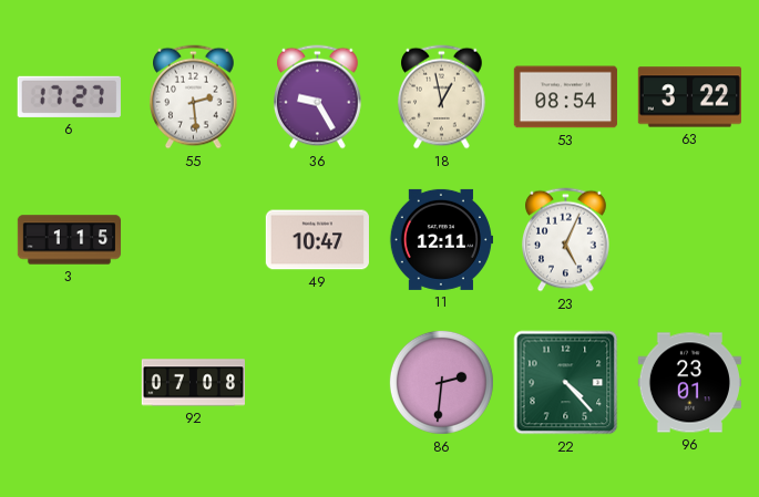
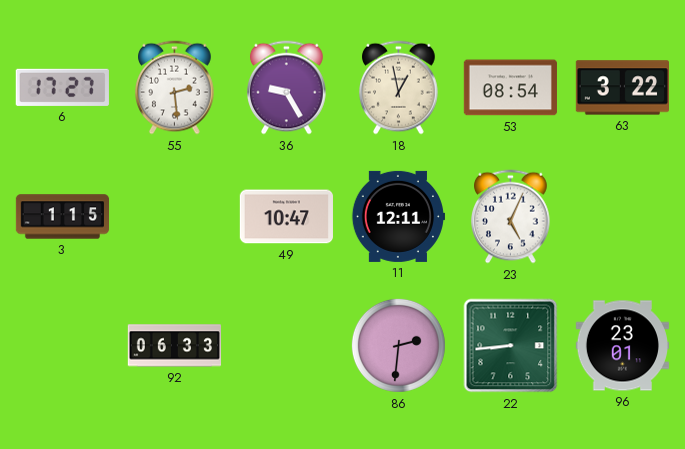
92: 07:08 -> 06:33 (174, 346)
22: 4:23 -> 8:44 (511, 346)
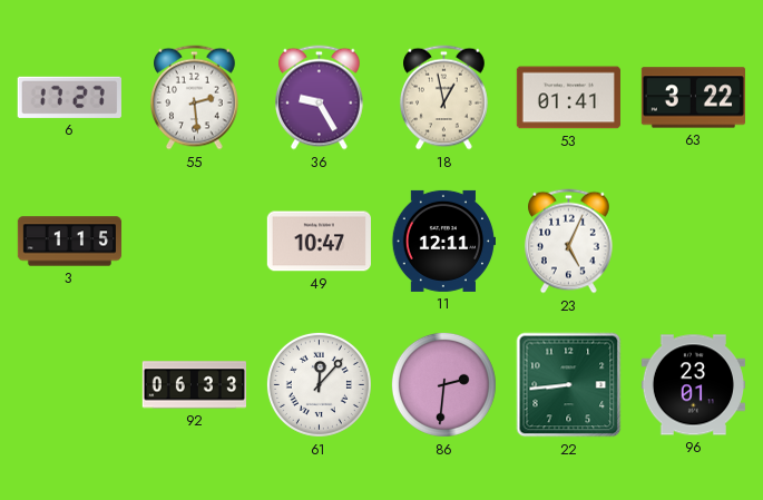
53: 08:54 -> 01:41 (568, 98)
61: none -> 12:07 (319, 384)
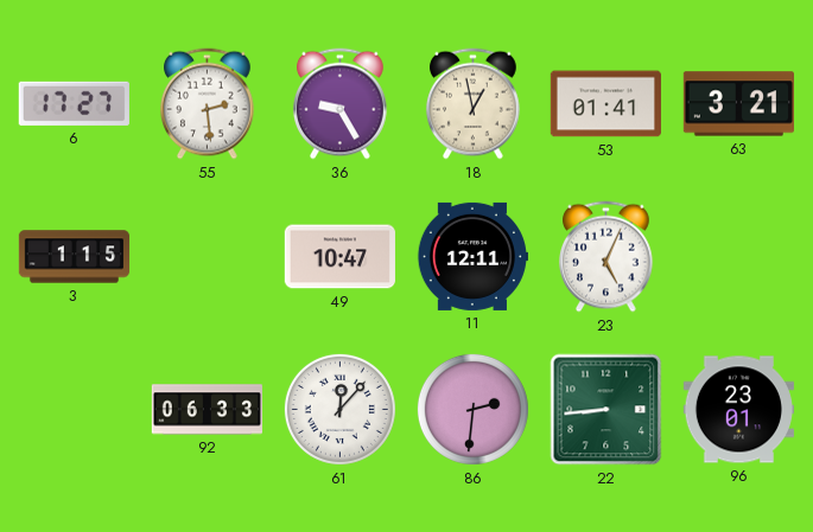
63: 3:22 -> 3:21 (738, 104)
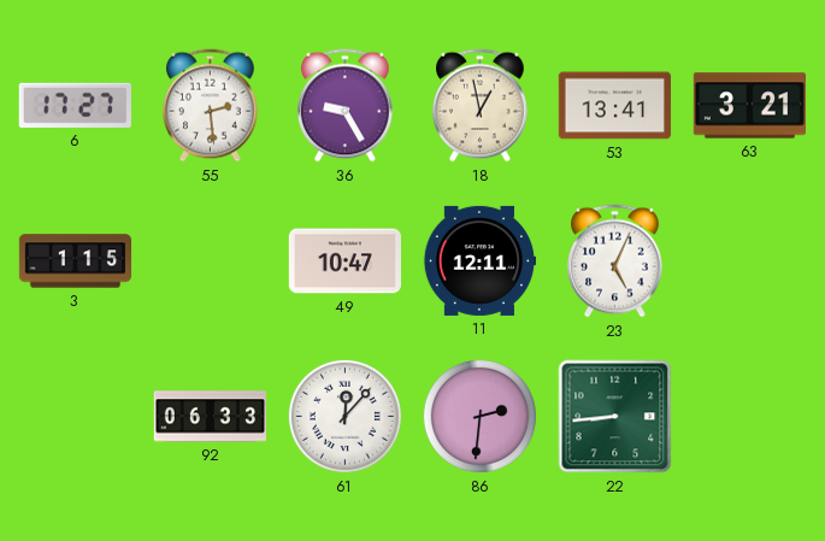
53: 01:41 -> 13:41 (614, 106)
96: 23:01 -> none (738, 410)
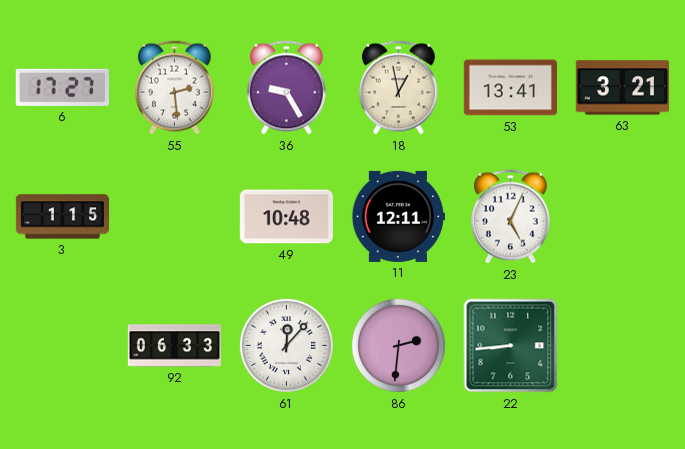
49: 10:47 -> 10:48 (286, 217)
